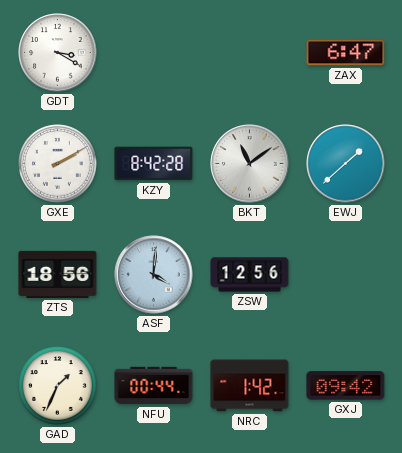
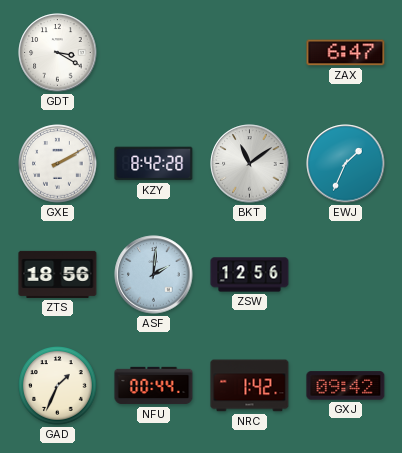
EWJ: 1:38 -> 1:34 (346, 164)
ASF: 4:01 -> 2:01 (154, 275)
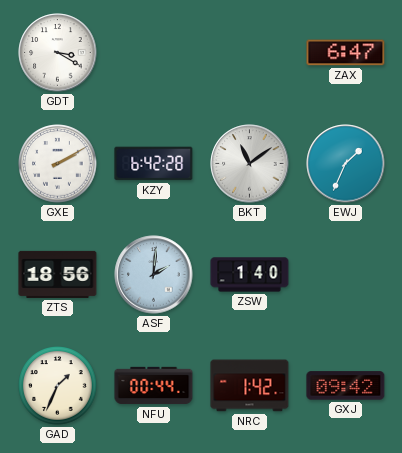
KZY: 8:42 -> 6:42 (154, 164)
ZSW: 12:56 -> 1:40 (250, 275)
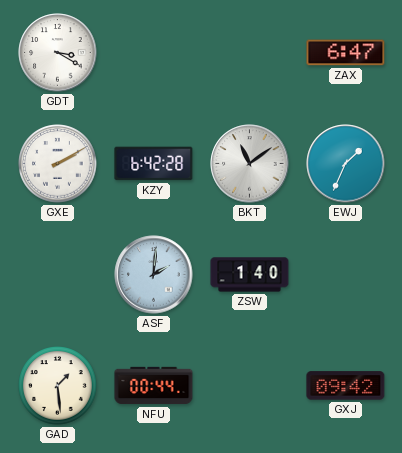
ZTS: 18:56 -> none (58, 274)
GAD: 1:34 -> 1:29 (58, 386)
NRC: 1:42 -> none (250, 386)
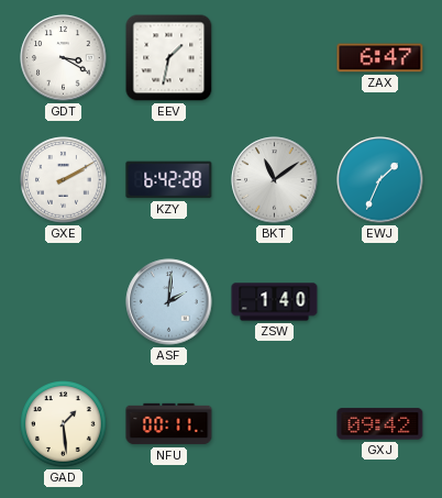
EEV: none -> 1:32 (169, 58)
NFU: 00:44 -> 00:11 (169, 424)
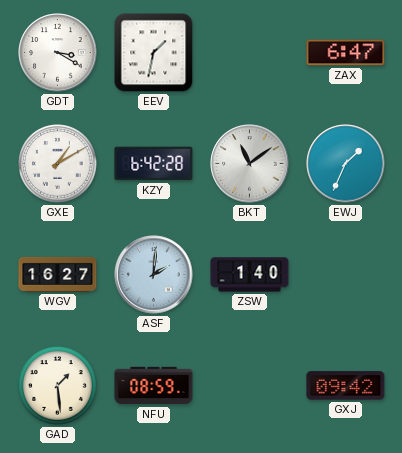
GXE: 2:10 -> 1:10 (58, 164)
WGV: none -> 16:27 (58, 274)
NFU: 00:11 -> 08:59 (154, 386)
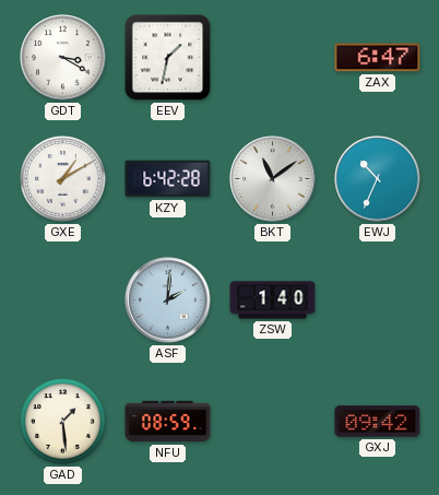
EWJ: 1:34 -> 10:34 (378, 179)
WGV: 16:27 -> none (58, 274)
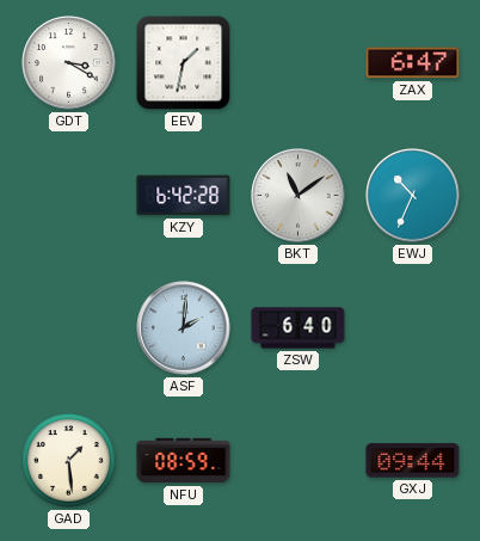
GXE: 1:10 -> none (63, 179)
ZSW: 1:40 -> 6:40 (299, 328)
GXJ: 09:42 -> 09:44 (413, 461)
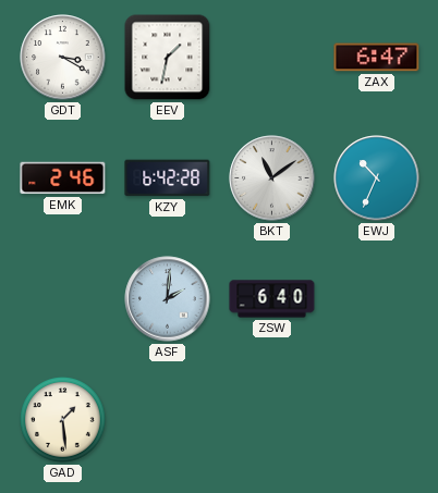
EMK: none -> 2:46 (63, 178)
NFU: 08:59 -> none (184, 461)
GXJ: 09:44 -> none (413, 461)
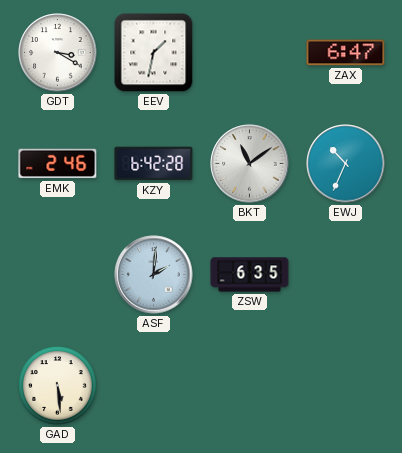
ZSW: 6:40 -> 6:35 (250, 275)
GAD: 1:29 -> 5:29 (58, 386)
